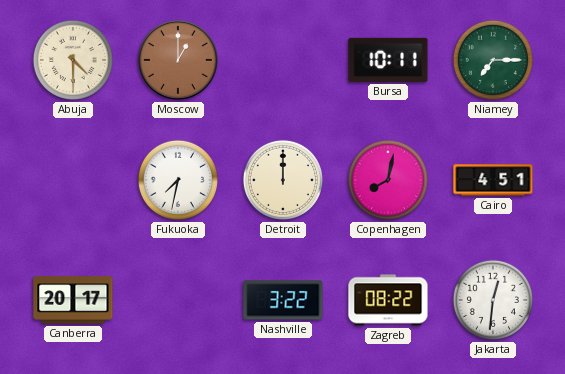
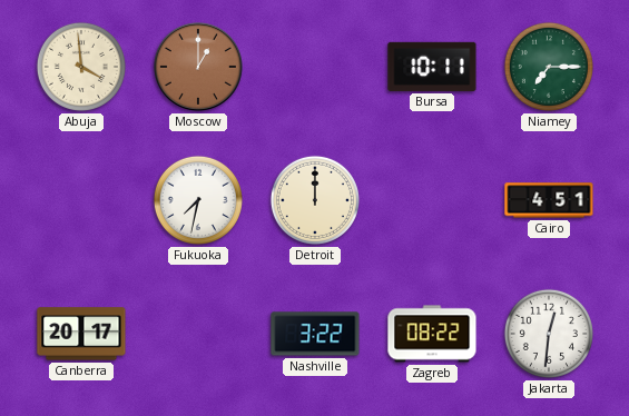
Abuja: 4:30 -> 3:59 (81, 67)
Copenhagen: 8:02 -> none (388, 180)
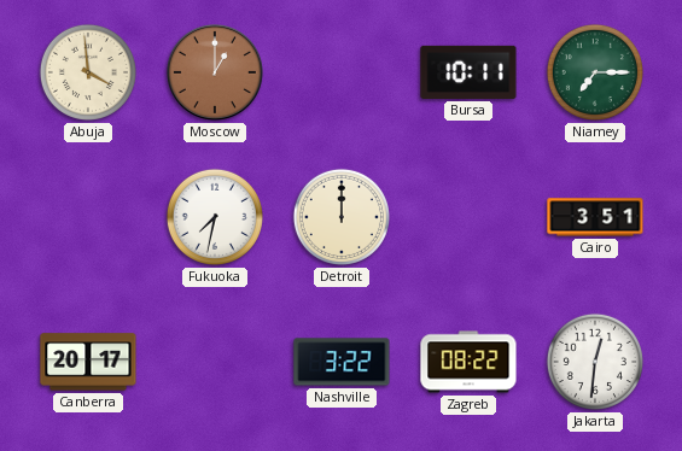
Cairo: 4:51 -> 3:51 (595, 217)
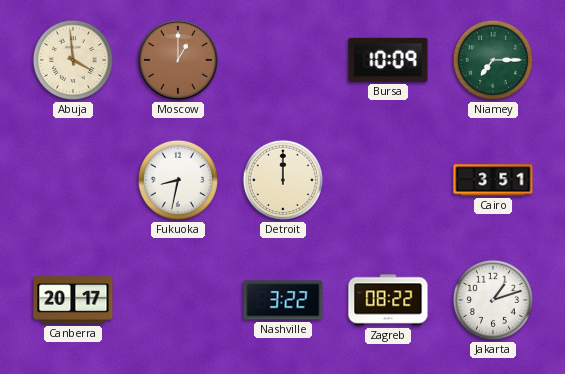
Bursa: 10:11 -> 10:09 (388, 60)
Fukuoka: 7:32 -> 8:32 (178, 180)
Jakarta: 12:31 -> 1:12 (493, 300)
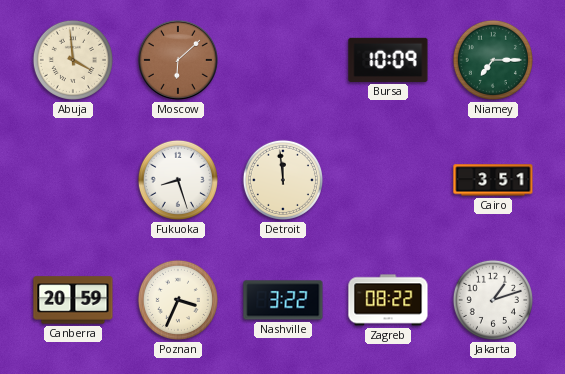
Moscow: 1:00 -> 6:08 (178, 60)
Fukuoka: 8:32 -> 8:27 (178, 180)
Detroit: 12:00 -> 11:59 (283, 180)
Canberra: 20:17 -> 20:59 (73, 300)
Poznan: none -> 3:34 (178, 300)
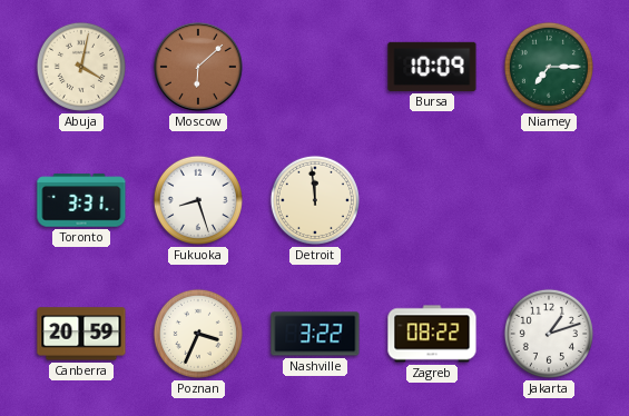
Abuja: 3:59 -> 4:02 (81, 67)
Toronto: none -> 3:31 (81, 200)
Cairo: 3:51 -> none (493, 180)
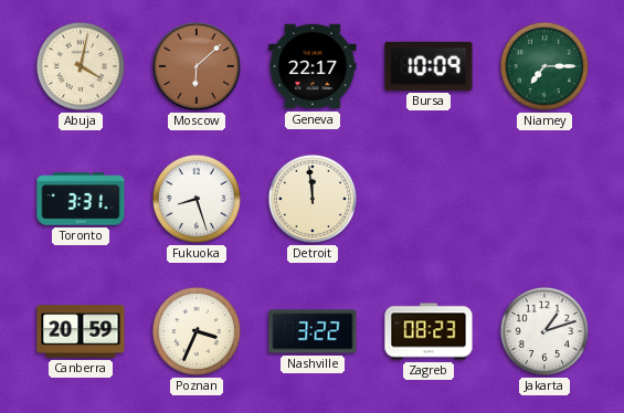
Geneva: none -> 22:17 (313, 66)
Zagreb: 08:22 -> 08:23 (429, 331)
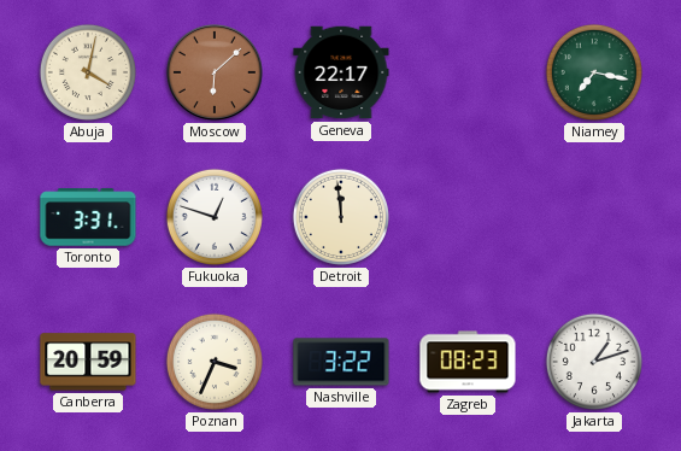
Bursa: 10:09 -> none (429, 66)
Niamey: 7:15 -> 7:17 (594, 72)
Fukuoka: 8:27 -> 12:48 (215, 217)
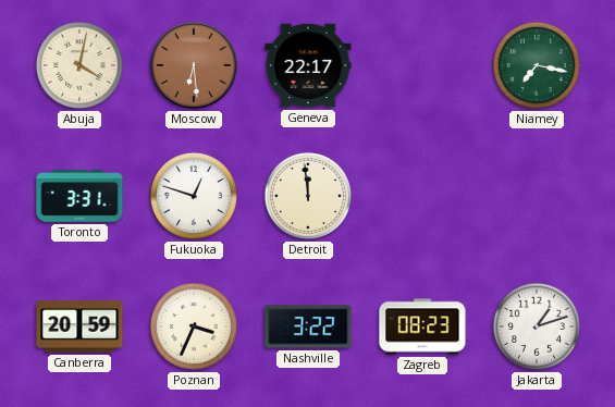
Moscow: 6:08 -> 6:29 (194, 65)
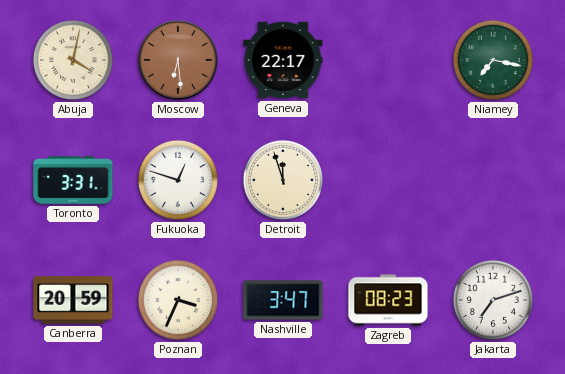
Detroit: 11:59 -> 11:57 (283, 180)
Nashville: 3:22 -> 3:47 (283, 300)
Jakarta: 1:12 -> 7:12 (493, 300)
